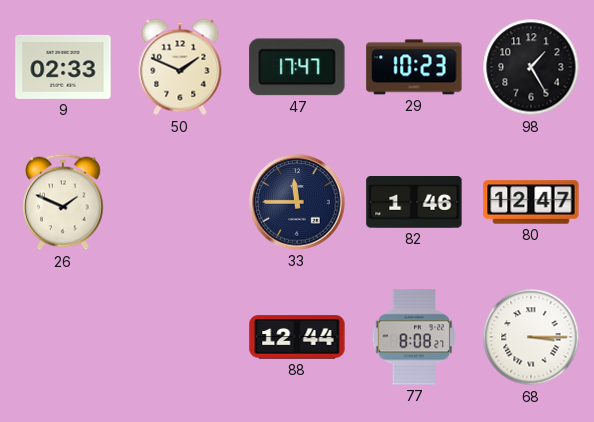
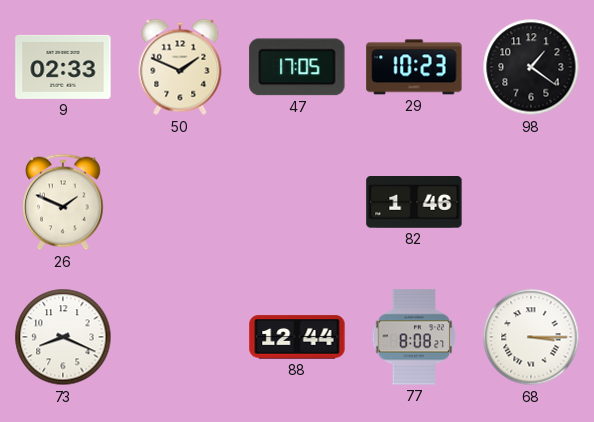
47: 17:47 -> 17:05 (297, 67)
98: 1:25 -> 1:21 (531, 67)
33: 11:45 -> none (297, 202)
80: 12:47 -> none (531, 202)
73: none -> 8:19 (63, 337)
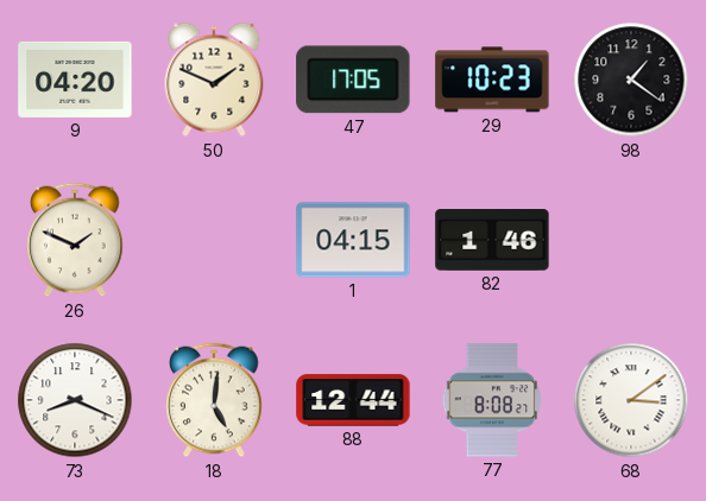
9: 02:33 -> 04:20 (75, 80)
1: none -> 04:15 (353, 240)
18: none -> 5:01 (214, 400)
68: 3:15 -> 3:09 (631, 400)
